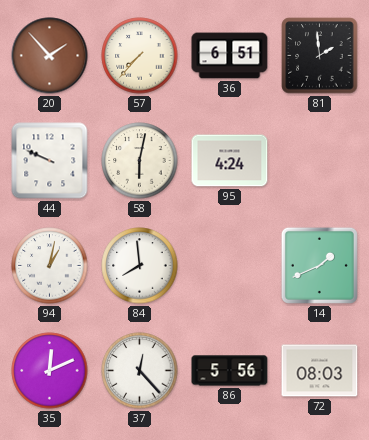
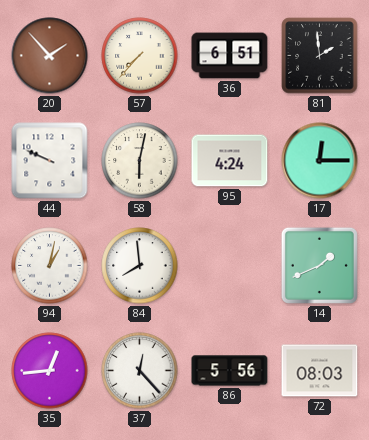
17: none -> 12:15 (320, 161)
35: 12:11 -> 12:44 (50, 371)
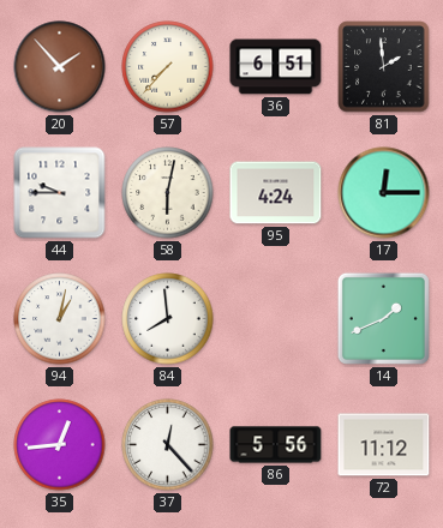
44: 9:49 -> 9:45 (60, 193)
72: 08:03 -> 11:12 (384, 445)
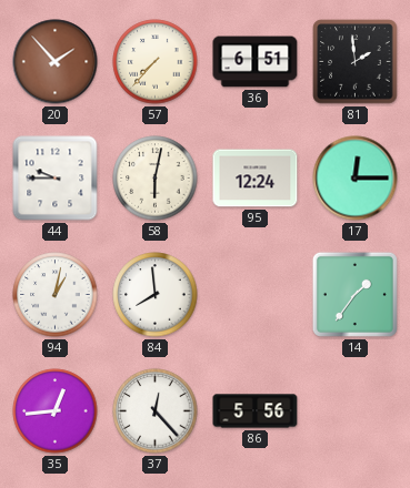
95: 4:24 -> 12:24 (256, 179)
14: 1:41 -> 1:36 (354, 294)
72: 11:12 -> none (384, 445)
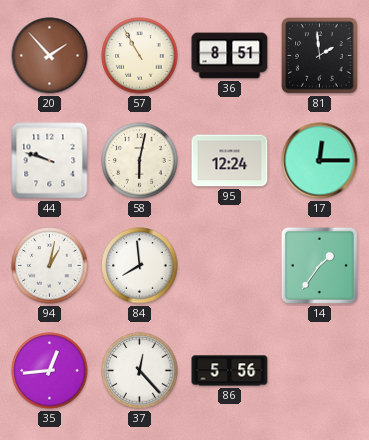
57: 7:37 -> 10:55 (140, 56)
36: 6:51 -> 8:51 (230, 56)
44: 9:45 -> 9:48 (50, 161)
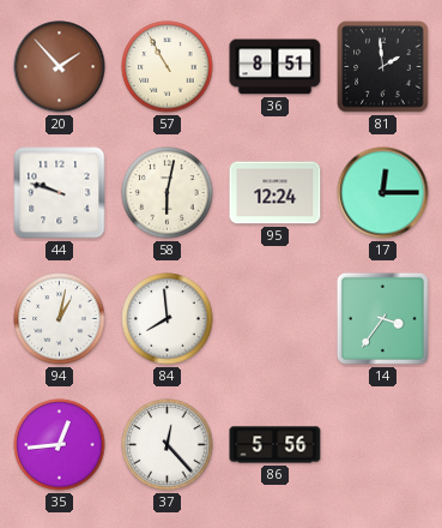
14: 1:36 -> 3:36 (382, 318)
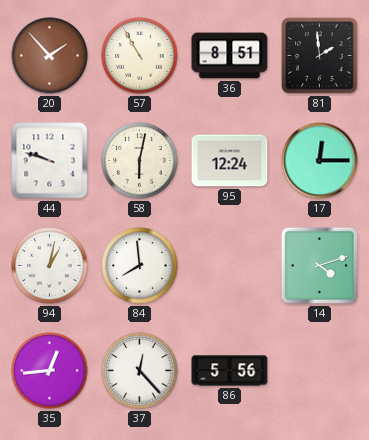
14: 3:36 -> 4:12 (319, 265)
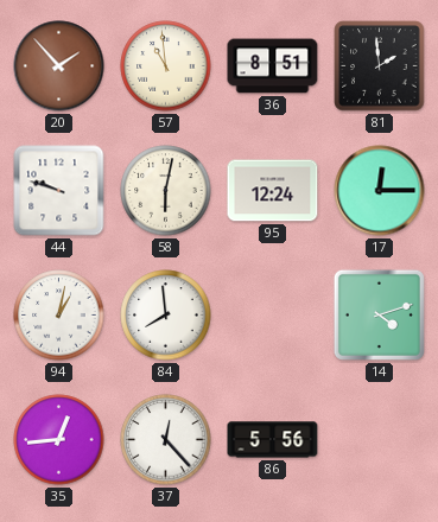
57: 10:55 -> 10:59 (166, 66)
